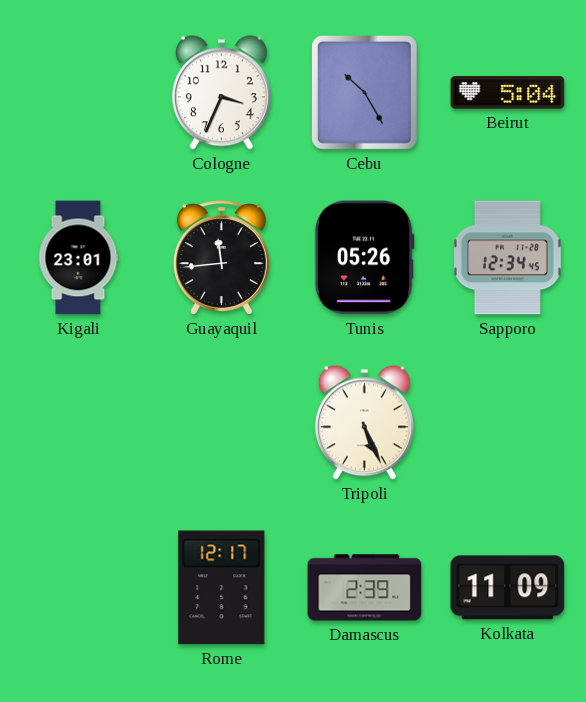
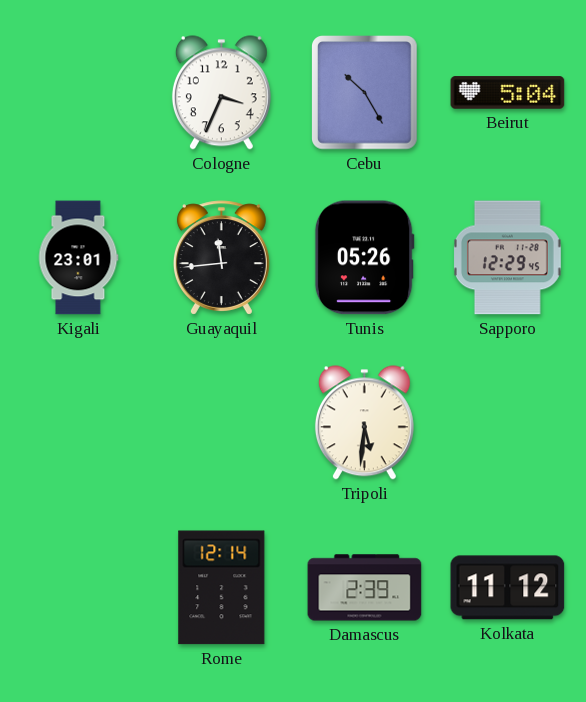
Sapporo: 12:34 -> 12:29 (507, 258)
Tripoli: 5:26 -> 5:31 (364, 423)
Rome: 12:17 -> 12:14 (222, 588)
Kolkata: 11:09 -> 11:12 (508, 588)
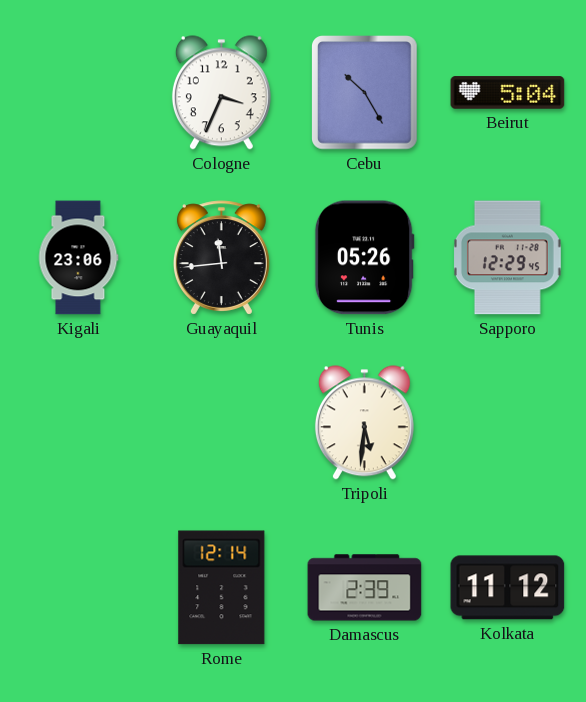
Kigali: 23:01 -> 23:06 (78, 258)
